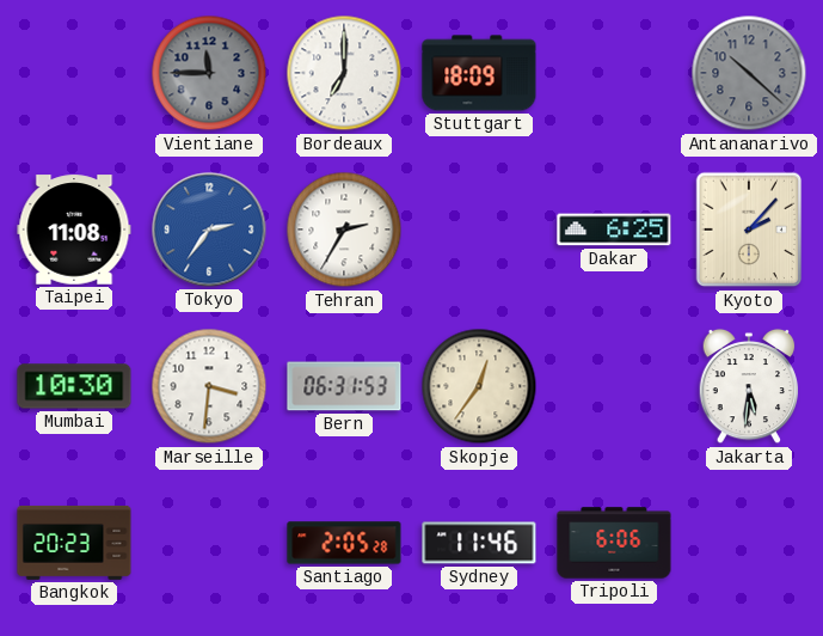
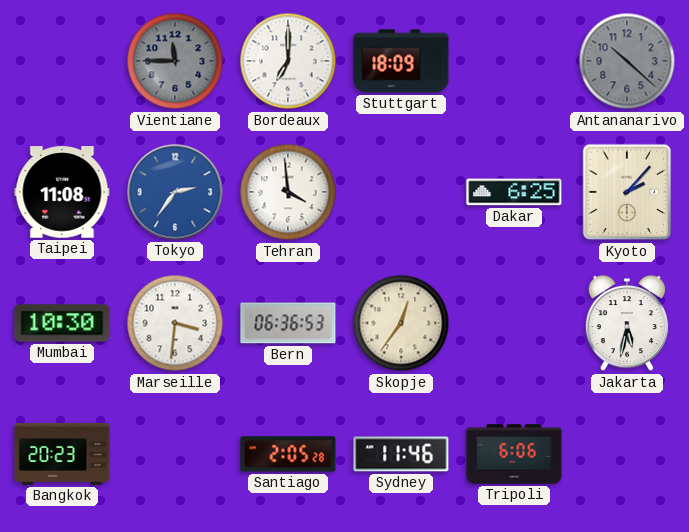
Tehran: 2:35 -> 3:59 (288, 192)
Bern: 06:31 -> 06:36 (288, 323)
Jakarta: 5:31 -> 5:32 (627, 323)
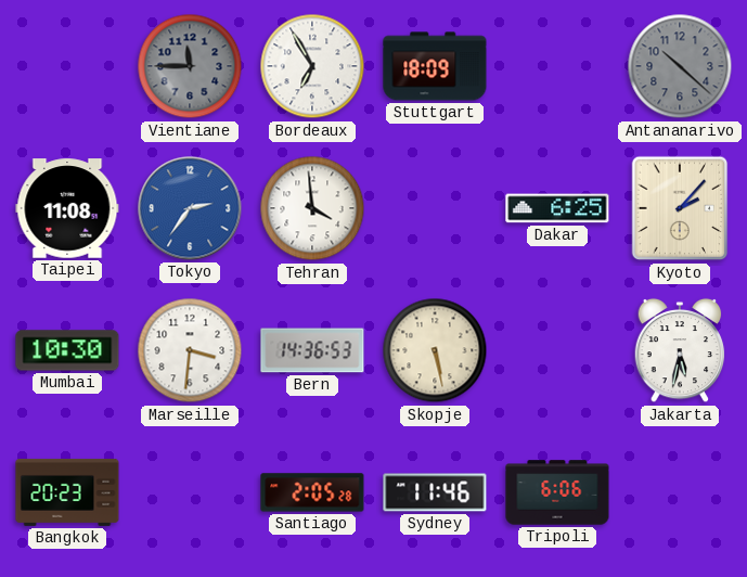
Bordeaux: 7:00 -> 6:55 (312, 66)
Bern: 06:36 -> 14:36 (312, 350)
Skopje: 12:36 -> 5:28 (435, 350)
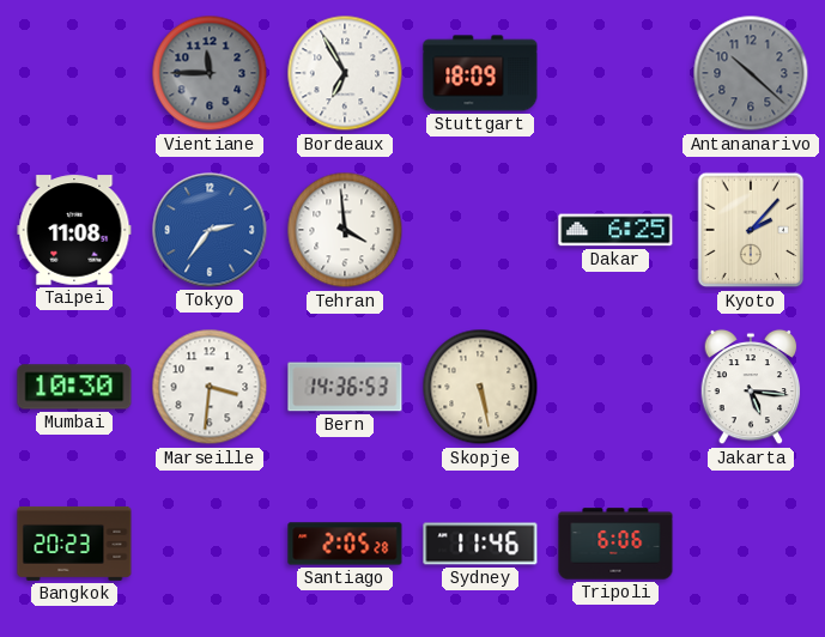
Jakarta: 5:32 -> 5:16 (751, 387)
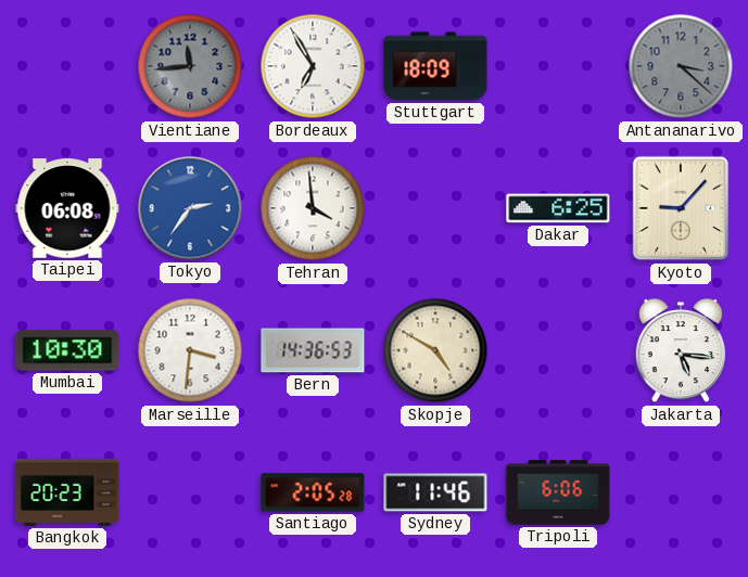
Vientiane: 11:45 -> 11:44 (190, 66)
Antananarivo: 10:22 -> 3:22 (681, 66)
Taipei: 11:08 -> 06:08 (67, 208)
Kyoto: 2:07 -> 9:07 (681, 208)
Skopje: 5:28 -> 4:50 (435, 350)
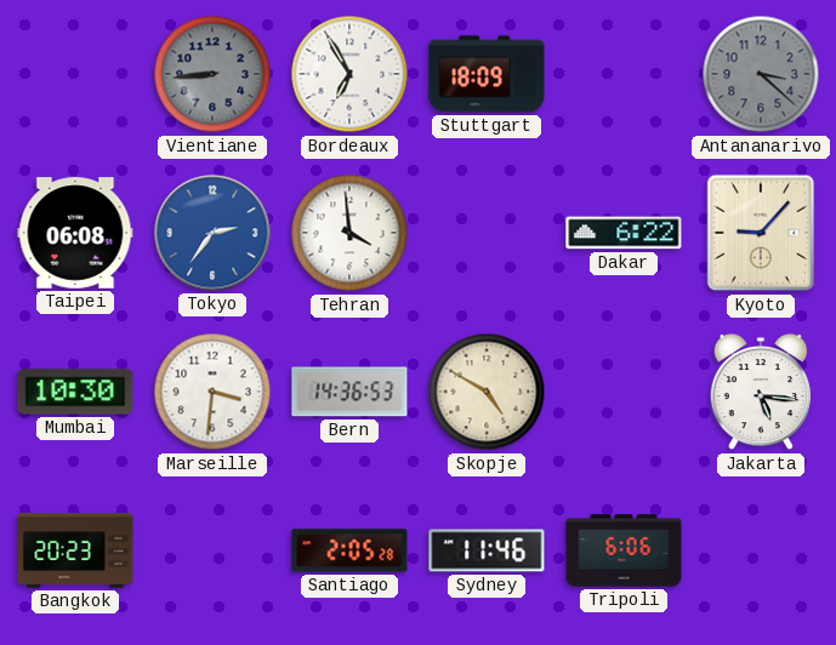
Vientiane: 11:44 -> 8:44 (212, 74)
Dakar: 6:25 -> 6:22 (624, 233)
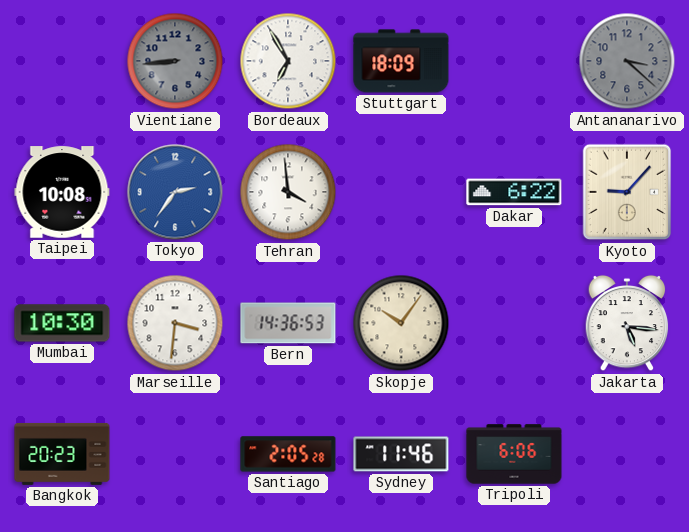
Taipei: 06:08 -> 10:08 (62, 192)
Skopje: 4:50 -> 10:06 (401, 323)
